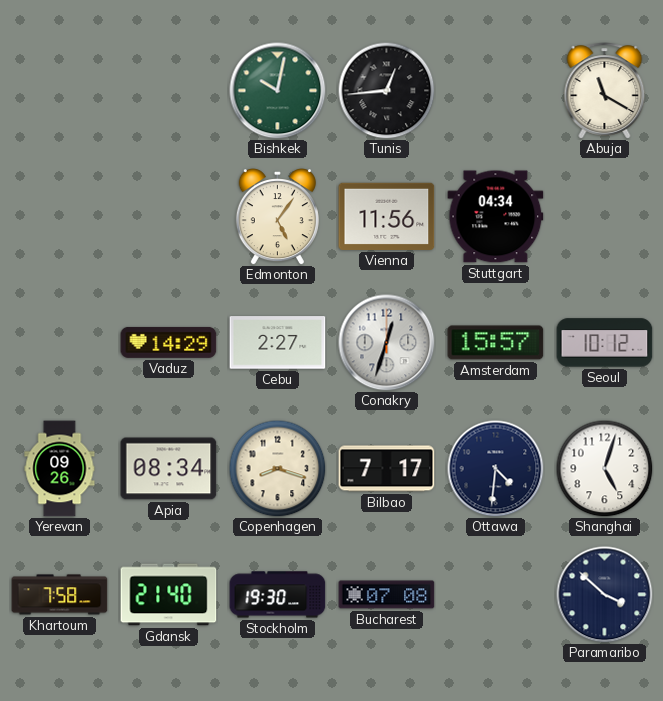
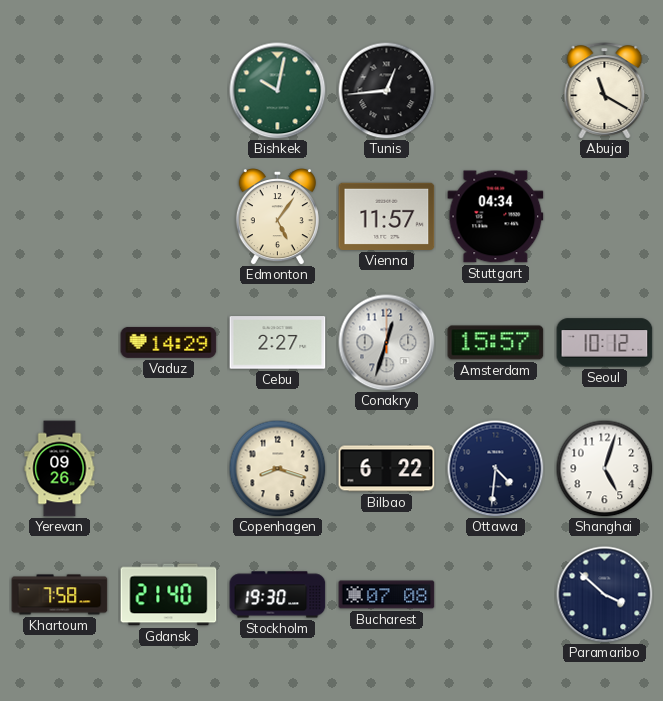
Vienna: 11:56 -> 11:57 (387, 216)
Apia: 08:34 -> none (169, 469)
Bilbao: 7:17 -> 6:22 (387, 469)
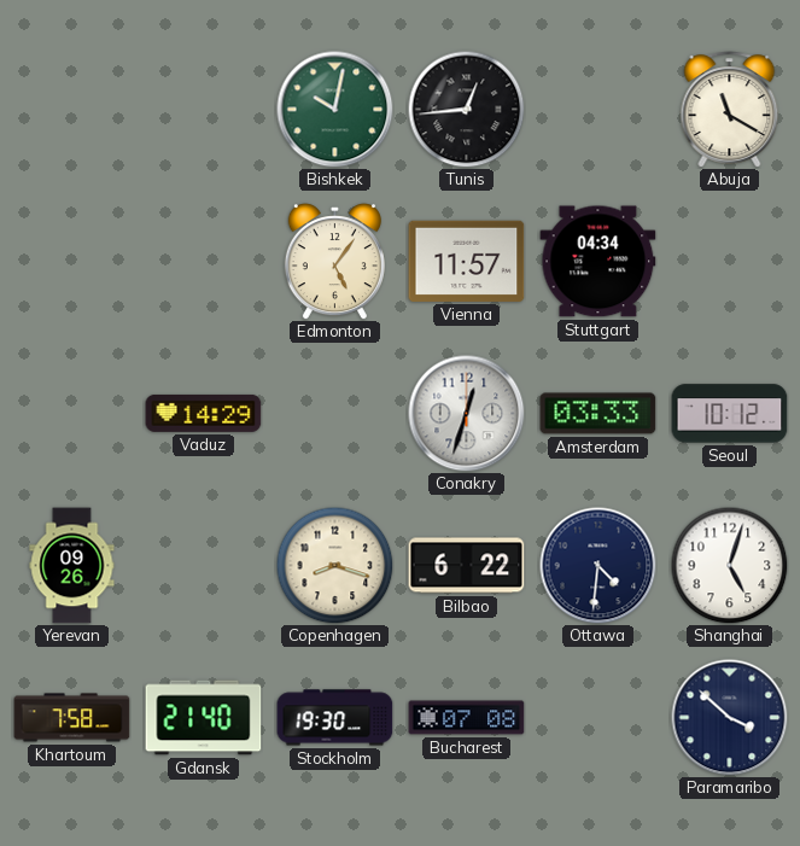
Cebu: 2:27 -> none (278, 343)
Amsterdam: 15:57 -> 03:33 (598, 414)
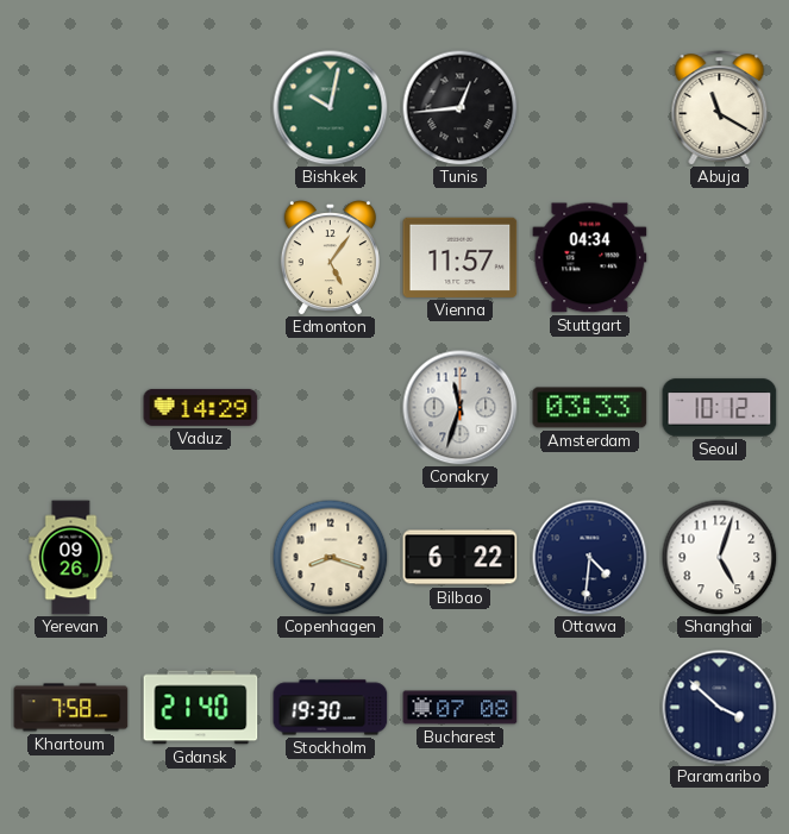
Conakry: 12:33 -> 11:33 (461, 408)
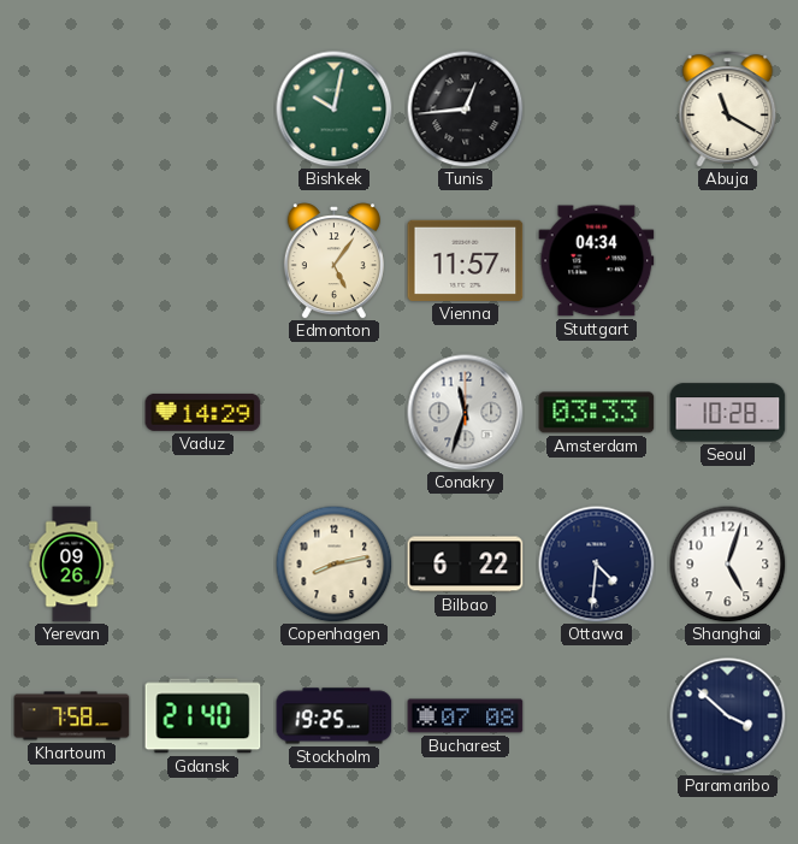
Seoul: 10:12 -> 10:28 (728, 413)
Copenhagen: 8:18 -> 8:13 (333, 563)
Stockholm: 19:30 -> 19:25 (335, 716)
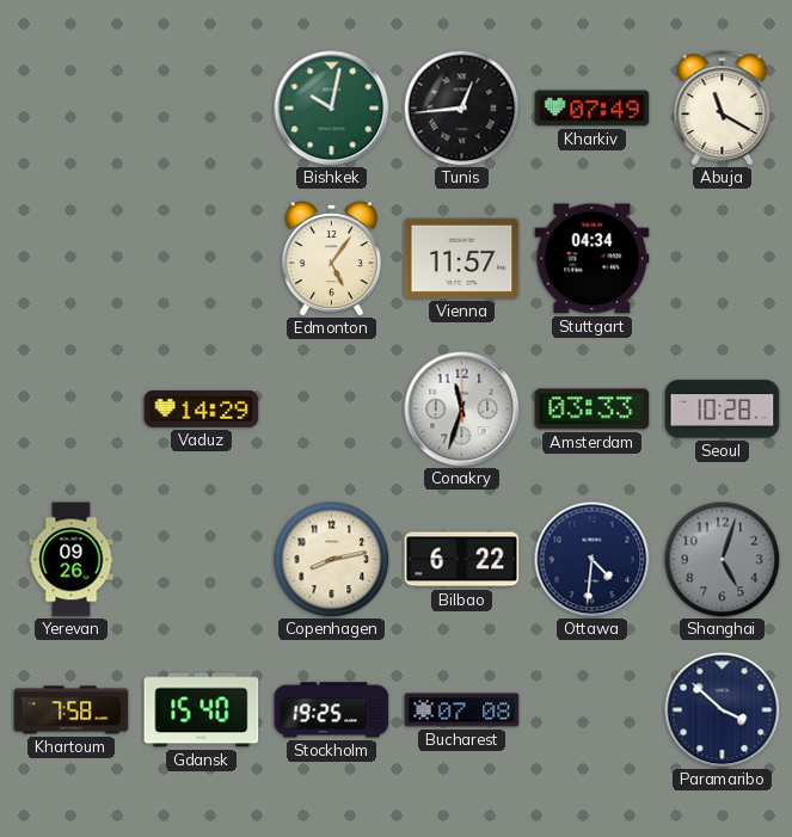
Kharkiv: none -> 07:49 (593, 109)
Shanghai dial: white -> grey (722, 559)
Gdansk: 21:40 -> 15:40 (202, 710)
